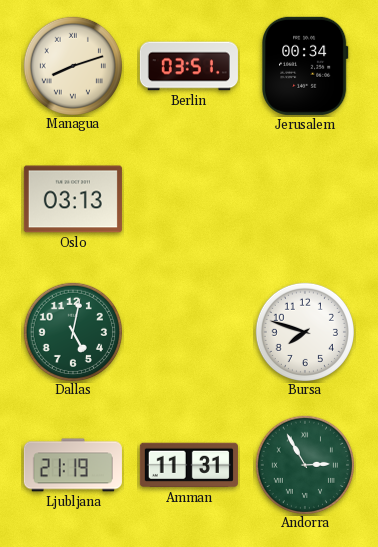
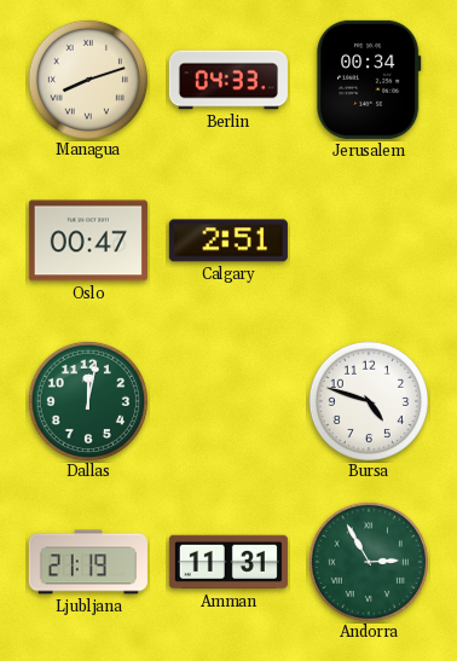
Berlin: 03:51 -> 04:33 (228, 80)
Oslo: 03:13 -> 00:47 (88, 240)
Calgary: none -> 2:51 (228, 240)
Dallas: 5:02 -> 12:02 (87, 400)
Bursa: 7:48 -> 4:48 (368, 400)
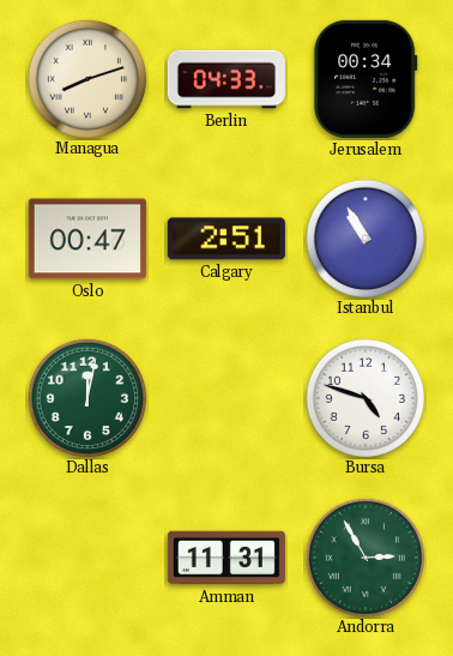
Istanbul: none -> 10:55 (364, 237)
Ljubljana: 21:19 -> none (88, 562)
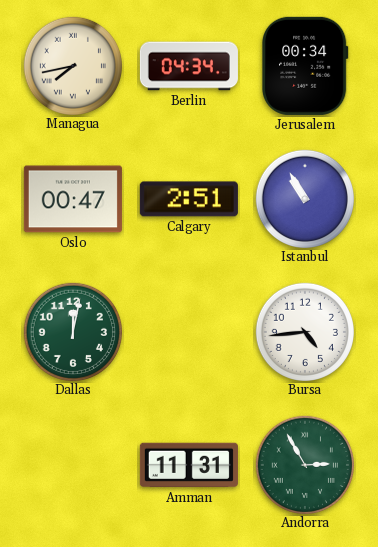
Managua: 8:12 -> 7:43 (72, 65)
Berlin: 04:33 -> 04:34 (189, 66)
Bursa: 4:48 -> 4:44 (304, 331)
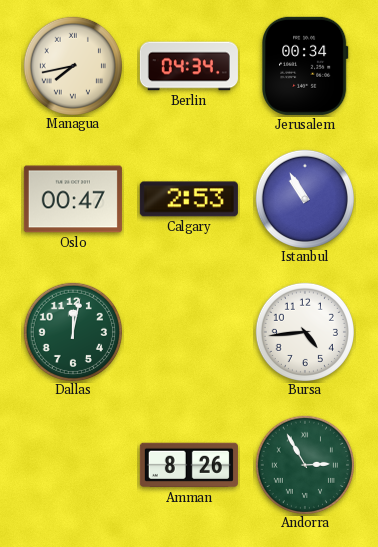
Calgary: 2:51 -> 2:53 (189, 199)
Amman: 11:31 -> 8:26 (189, 465)
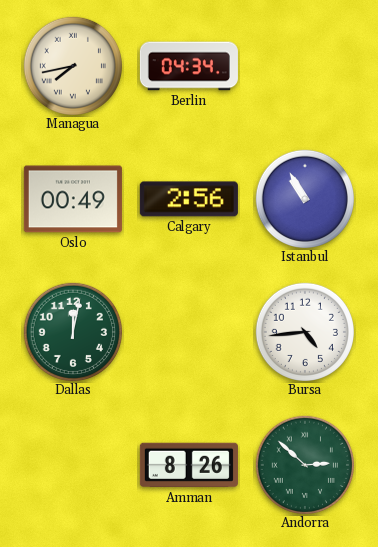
Jerusalem: 00:34 -> none (305, 66)
Oslo: 00:47 -> 00:49 (73, 199)
Calgary: 2:53 -> 2:56 (189, 199)
Andorra: 2:55 -> 2:52 (304, 464)
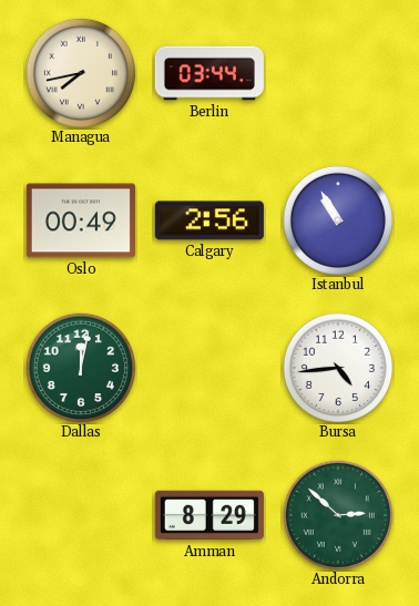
Berlin: 04:34 -> 03:44 (209, 73)
Amman: 8:26 -> 8:29 (209, 515)
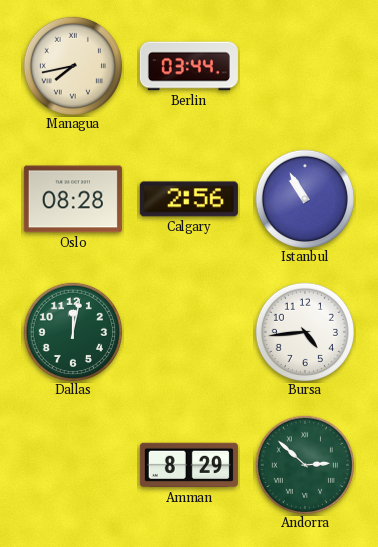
Oslo: 00:49 -> 08:28 (73, 199)
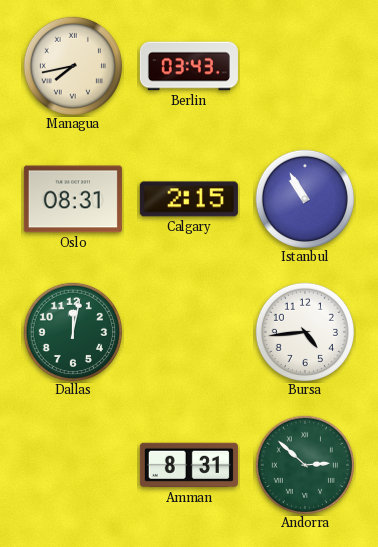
Berlin: 03:44 -> 03:43 (189, 66)
Oslo: 08:28 -> 08:31 (73, 199)
Calgary: 2:56 -> 2:15 (189, 199)
Amman: 8:29 -> 8:31 (189, 465)
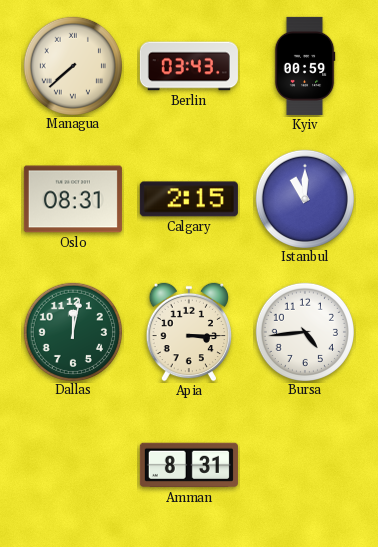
Managua: 7:43 -> 7:38 (72, 65)
Kyiv: none -> 00:59 (305, 66)
Istanbul: 10:55 -> 11:00 (304, 198)
Apia: none -> 3:15 (189, 332)
Andorra: 2:52 -> none (304, 464)
